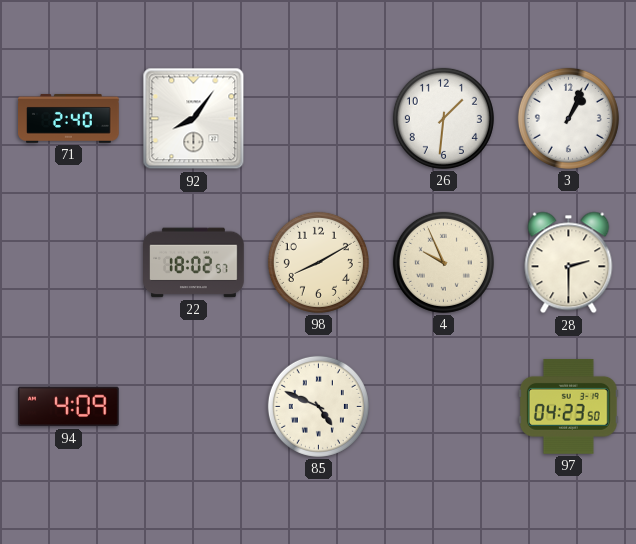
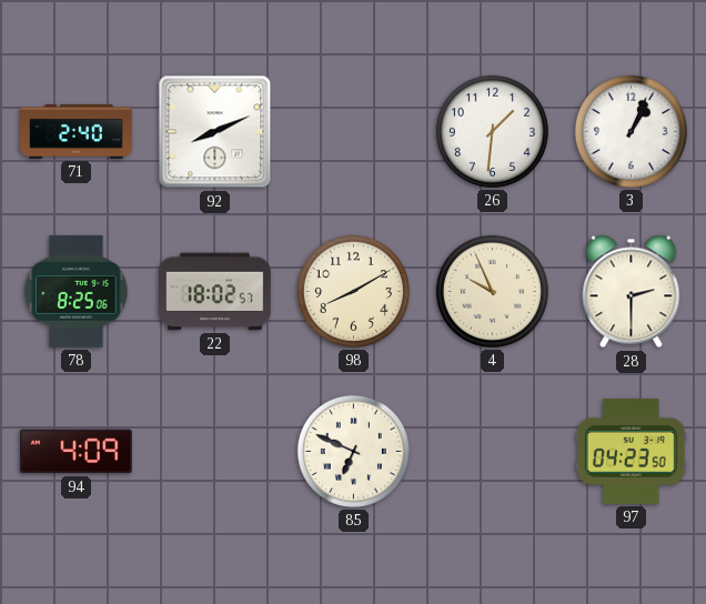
92: 8:06 -> 8:11 (215, 132)
78: none -> 8:25 (77, 291)
85: 4:49 -> 6:49 (353, 451)
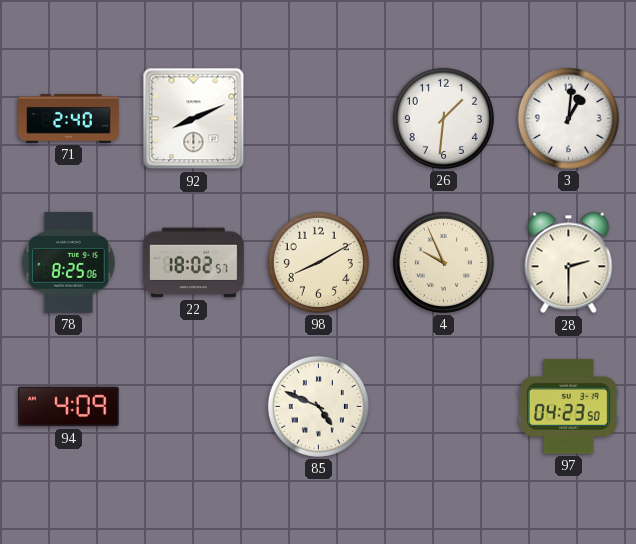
3: 1:04 -> 1:01 (568, 118)
85: 6:49 -> 4:49 (318, 406)
